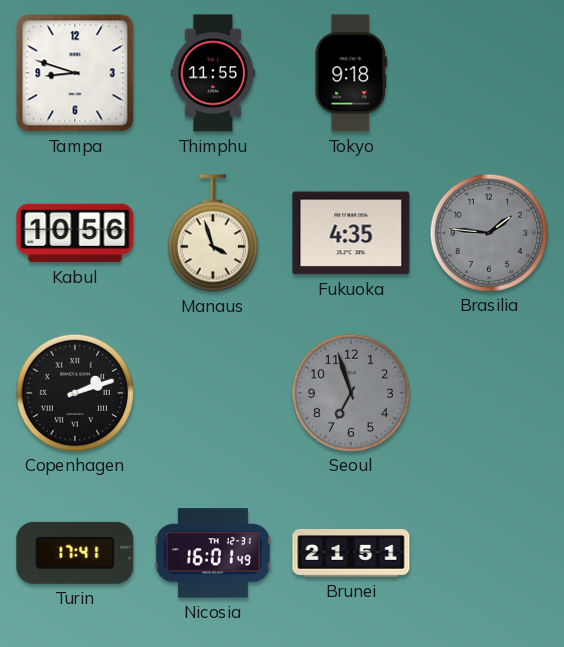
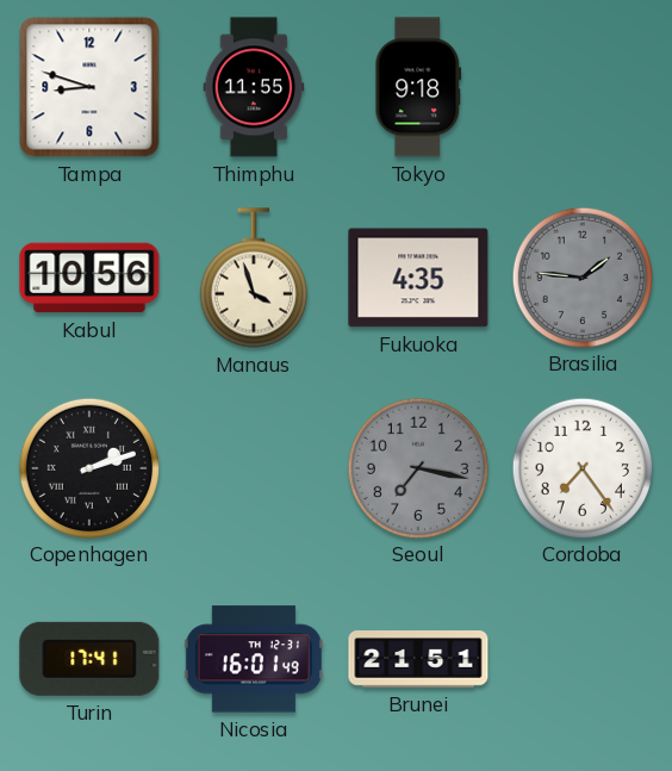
Seoul: 6:57 -> 7:17 (417, 467)
Cordoba: none -> 7:24 (581, 467)
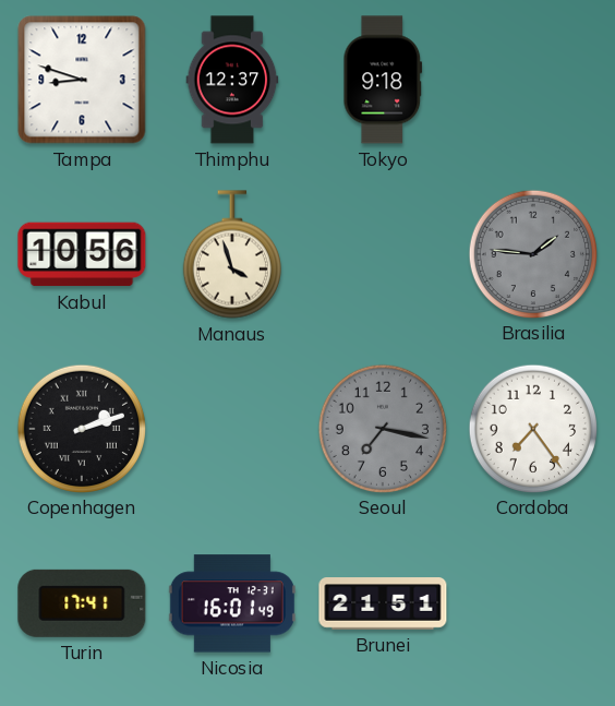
Thimphu: 11:55 -> 12:37 (232, 80)
Fukuoka: 4:35 -> none (418, 278)
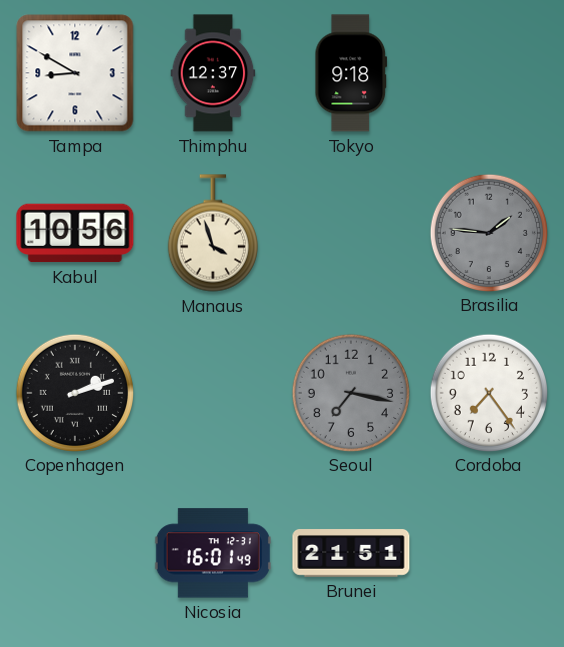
Tampa: 8:48 -> 8:50 (75, 73)
Turin: 17:41 -> none (82, 603)
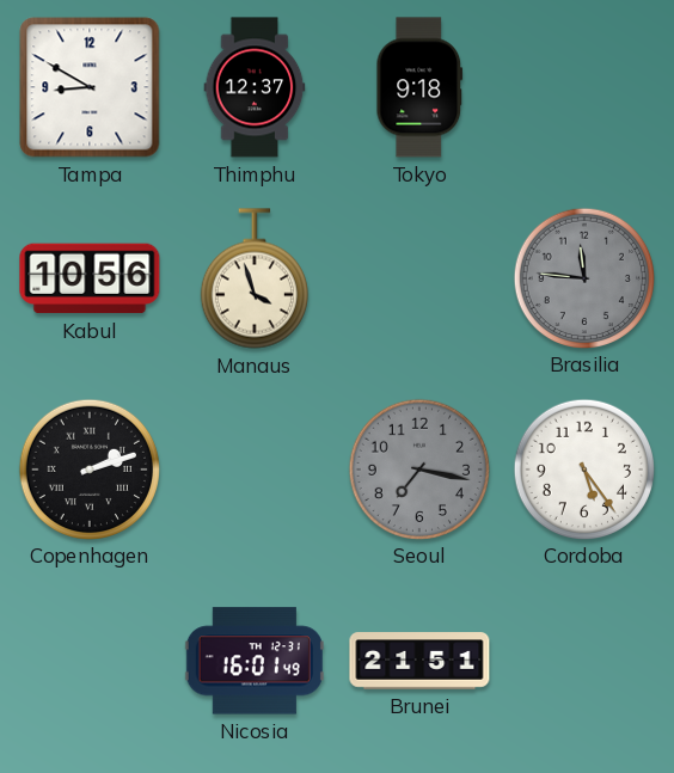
Brasilia: 1:46 -> 11:46 (583, 277)
Cordoba: 7:24 -> 5:24 (583, 468)
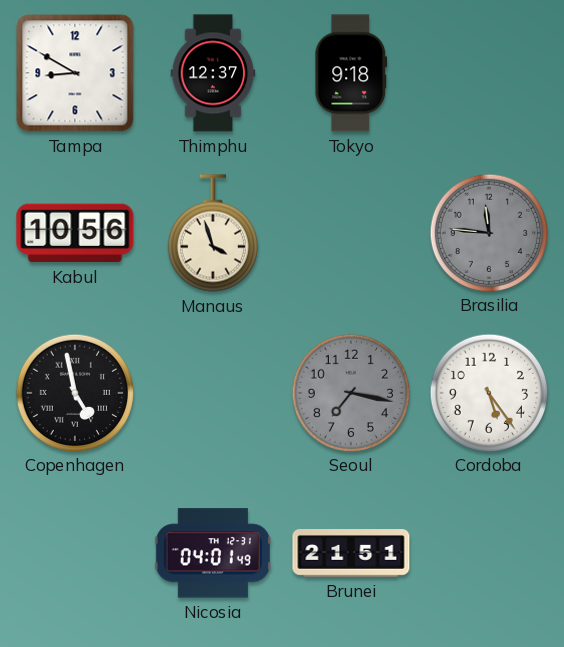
Copenhagen: 2:12 -> 4:58 (74, 392)
Nicosia: 16:01 -> 04:01 (213, 553)
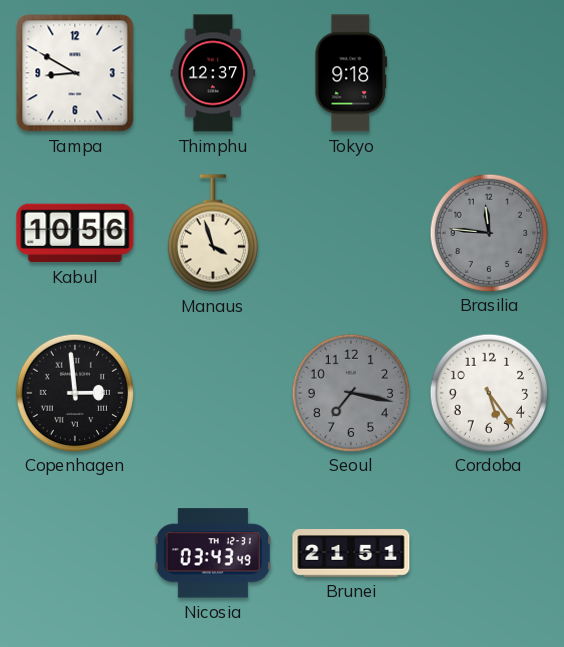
Copenhagen: 4:58 -> 2:59 (74, 392)
Nicosia: 04:01 -> 03:43 (213, 553)
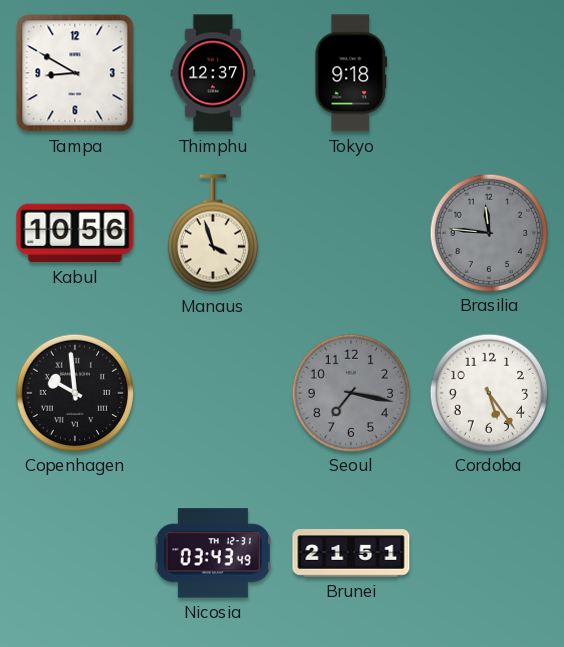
Copenhagen: 2:59 -> 9:59 (74, 392)
